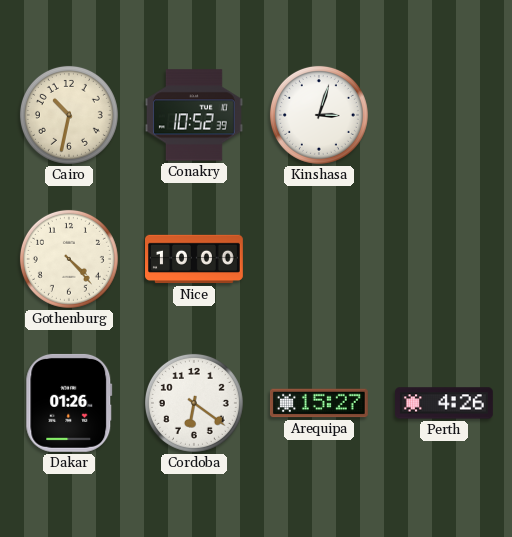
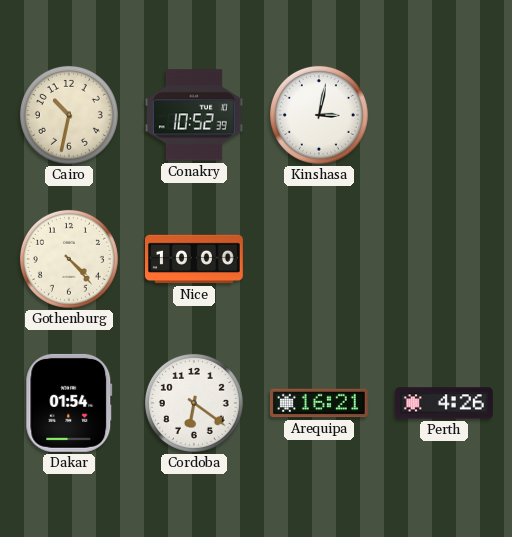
Kinshasa: 3:03 -> 3:02 (319, 115)
Dakar: 01:26 -> 01:54 (69, 403)
Arequipa: 15:27 -> 16:21 (319, 403)
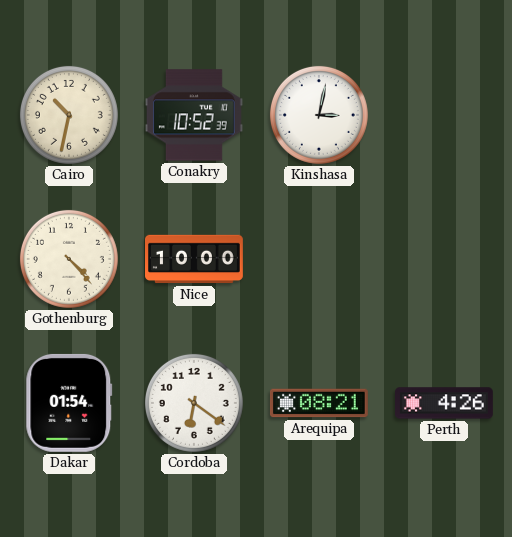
Arequipa: 16:21 -> 08:21 (319, 403)
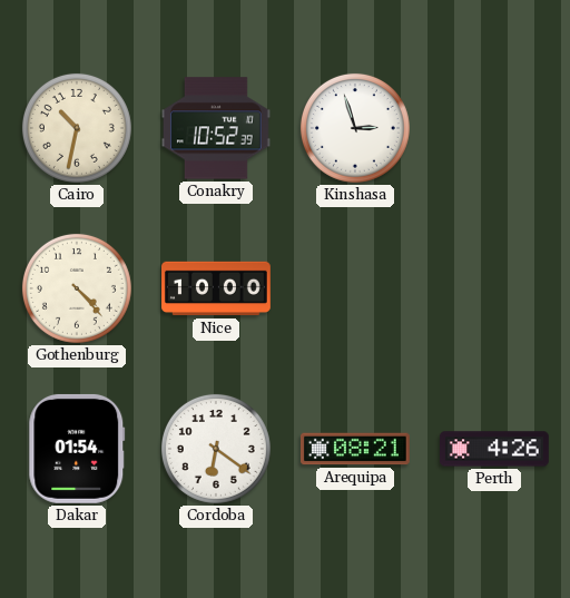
Kinshasa: 3:02 -> 2:57 (355, 128)
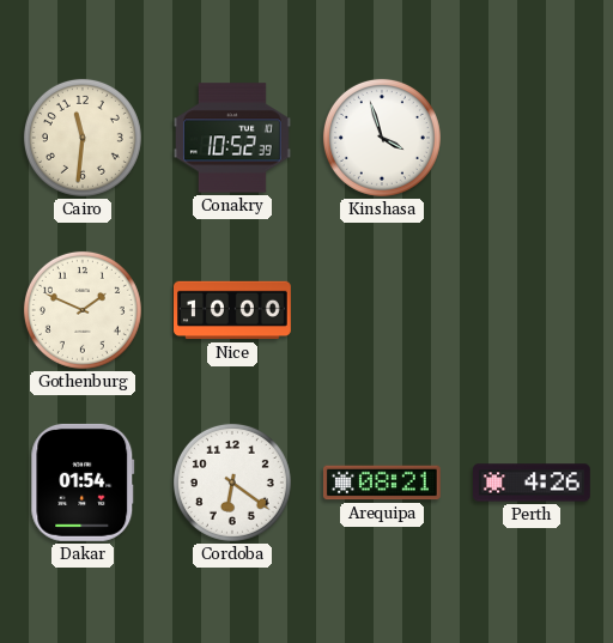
Cairo: 10:32 -> 11:31 (83, 138)
Kinshasa: 2:57 -> 3:57 (382, 138)
Gothenburg: 4:23 -> 1:49 (83, 310)
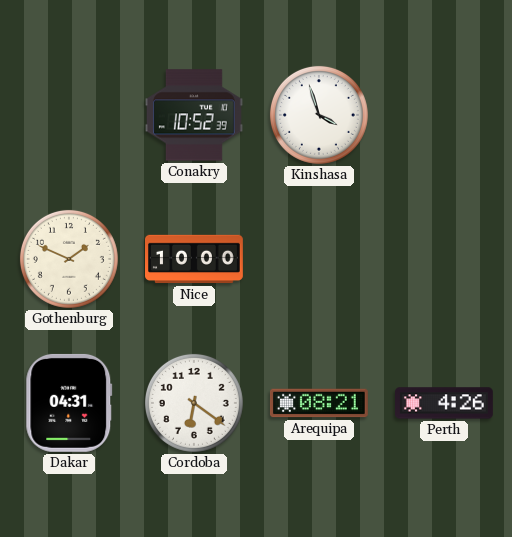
Cairo: 11:31 -> none (83, 138)
Dakar: 01:54 -> 04:31 (69, 403)
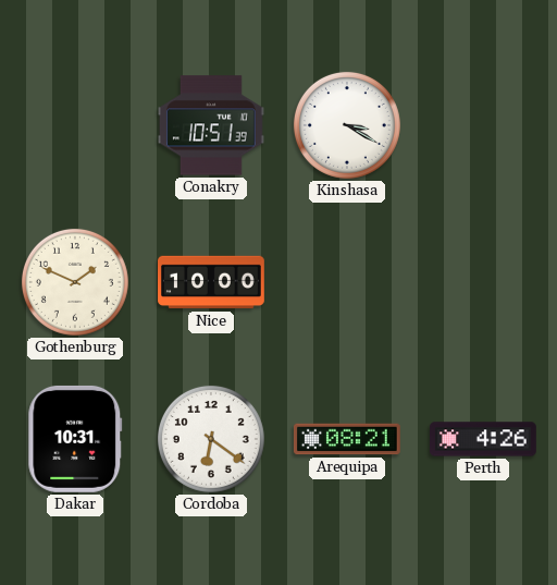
Conakry: 10:52 -> 10:51 (211, 125)
Kinshasa: 3:57 -> 3:20 (347, 125)
Dakar: 04:31 -> 10:31 (75, 439)
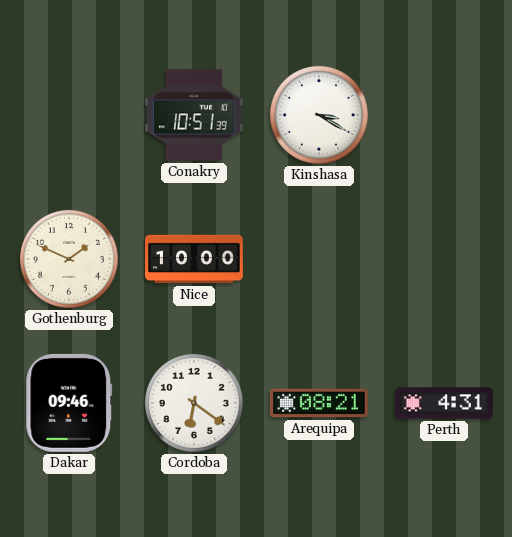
Dakar: 10:31 -> 09:46 (69, 403)
Perth: 4:26 -> 4:31 (445, 403)
